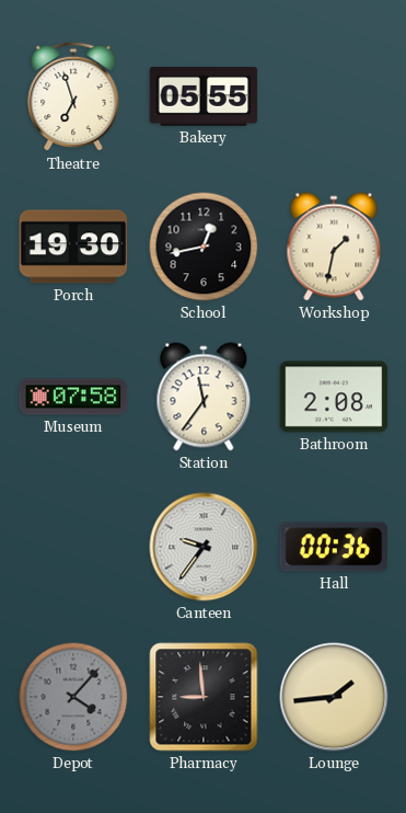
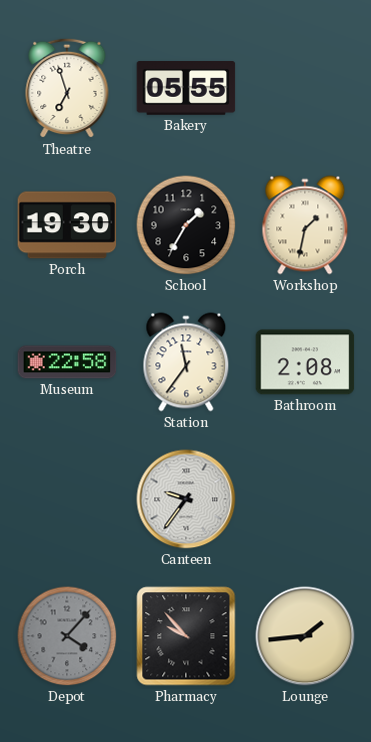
School: 12:43 -> 1:35 (186, 225)
Museum: 07:58 -> 22:58 (67, 362)
Hall: 00:36 -> none (334, 547)
Pharmacy: 8:59 -> 9:53 (186, 636)
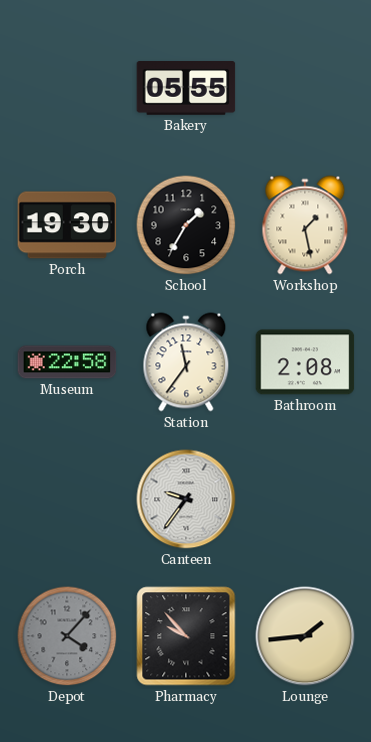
Theatre: 6:57 -> none (67, 88)
Workshop: 1:32 -> 1:28 (305, 225)
